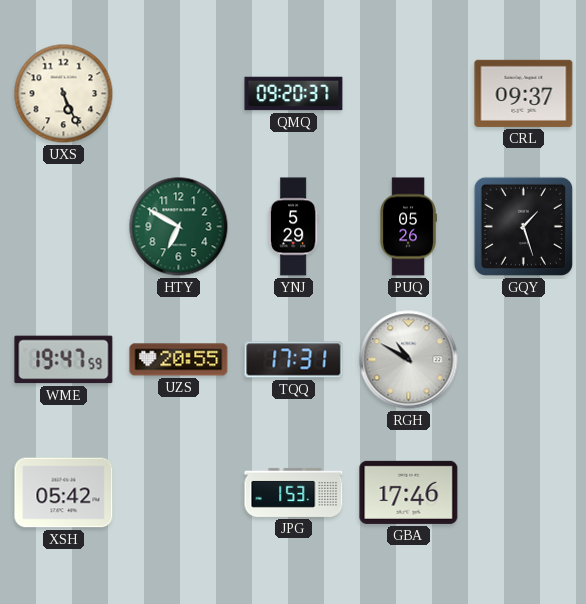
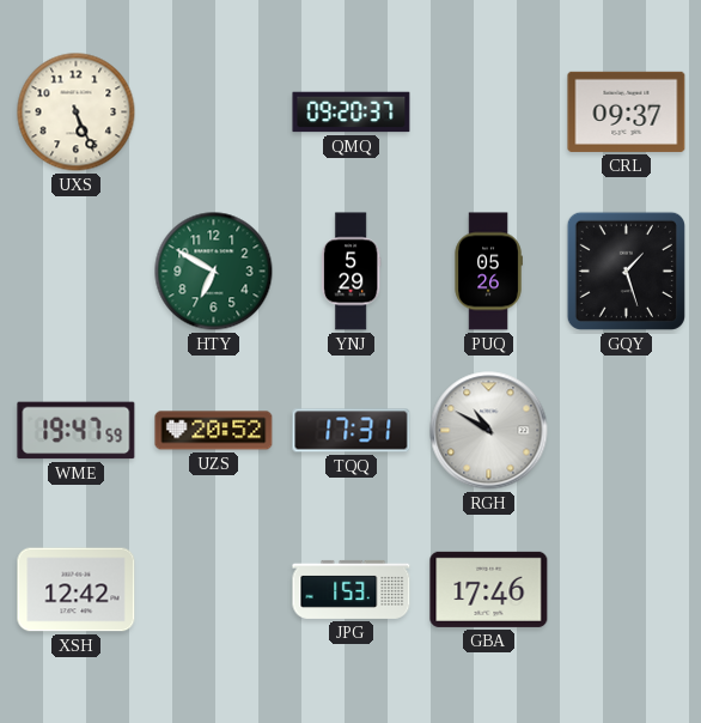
UZS: 20:55 -> 20:52 (214, 431)
XSH: 05:42 -> 12:42 (77, 590)
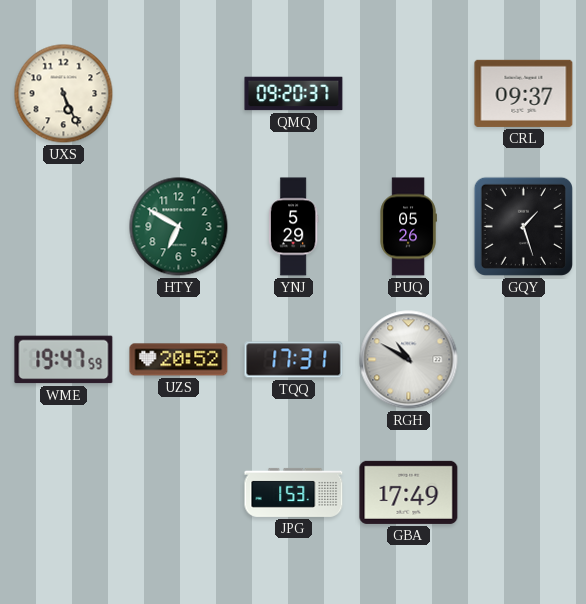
XSH: 12:42 -> none (77, 590)
GBA: 17:46 -> 17:49 (409, 492)
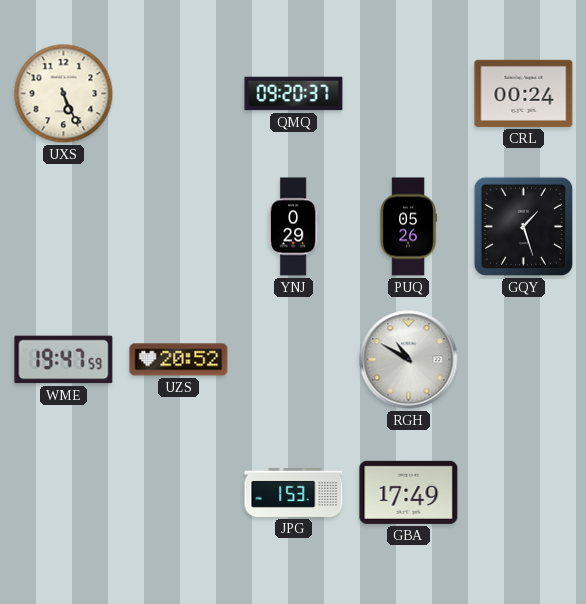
CRL: 09:37 -> 00:24 (524, 93)
HTY: 6:50 -> none (179, 227)
YNJ: 5:29 -> 0:29 (293, 227)
TQQ: 17:31 -> none (294, 360)
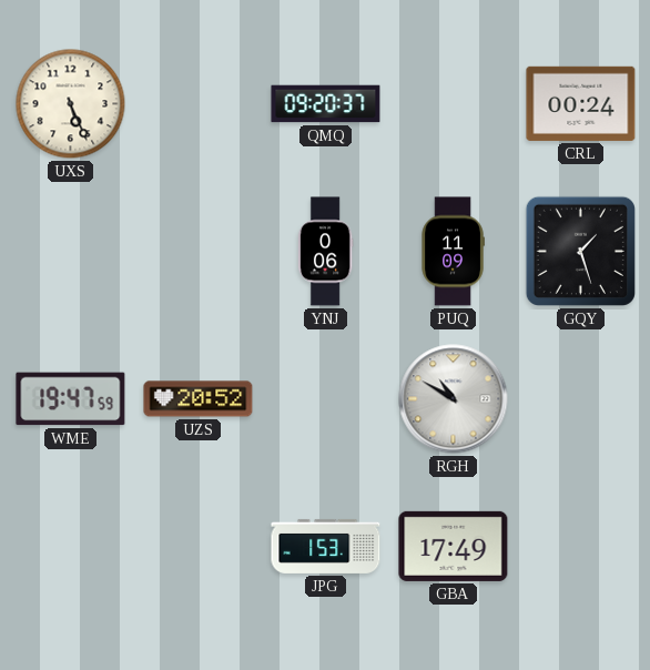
YNJ: 0:29 -> 0:06 (325, 252)
PUQ: 05:26 -> 11:09 (453, 252)
